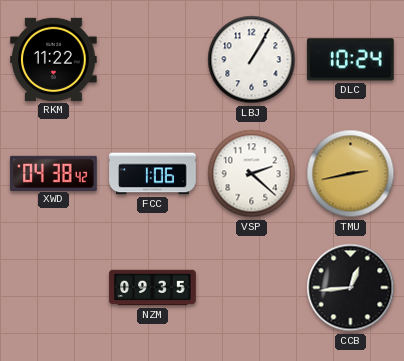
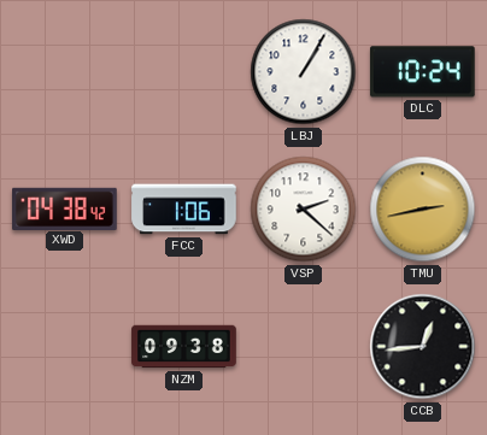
RKM: 11:22 -> none (54, 59)
NZM: 09:35 -> 09:38 (184, 347)
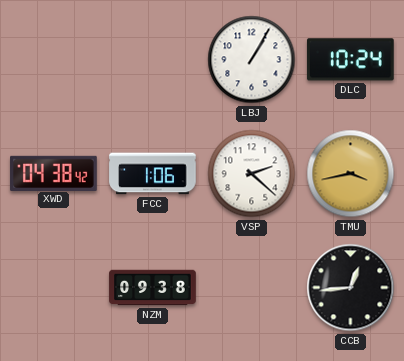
TMU: 2:43 -> 3:43 (351, 174)
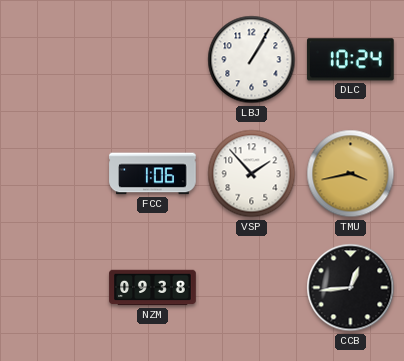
XWD: 04:38 -> none (54, 173)
VSP: 2:22 -> 1:53 (252, 174)
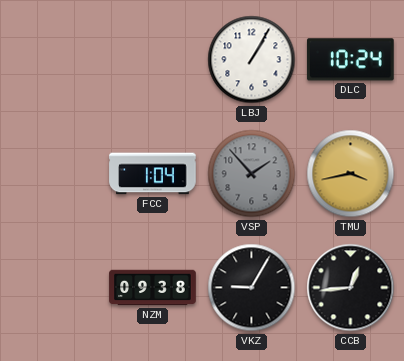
FCC: 1:06 -> 1:04 (153, 174)
VSP dial: white -> grey (252, 174)
VKZ: none -> 9:05 (252, 288)
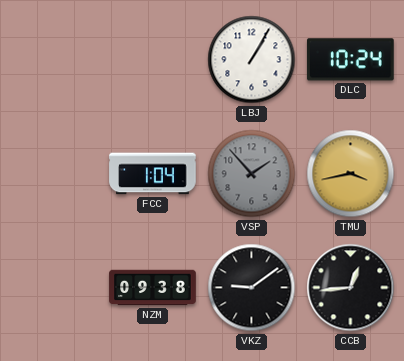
VKZ: 9:05 -> 9:09 (252, 288)
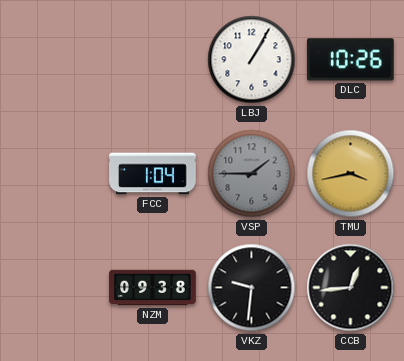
DLC: 10:24 -> 10:26 (351, 60)
VSP: 1:53 -> 1:45 (252, 174)
VKZ: 9:09 -> 9:31 (252, 288)
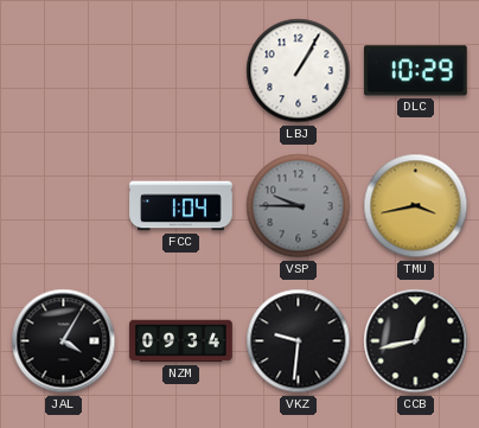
DLC: 10:26 -> 10:29 (416, 71)
VSP: 1:45 -> 9:45 (299, 206)
JAL: none -> 4:05 (64, 341)
NZM: 09:38 -> 09:34 (181, 341)
CCB: 12:44 -> 12:43 (416, 341)
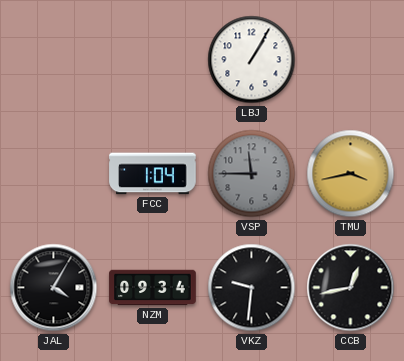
DLC: 10:29 -> none (416, 71)
VSP: 9:45 -> 11:45 (252, 174)
